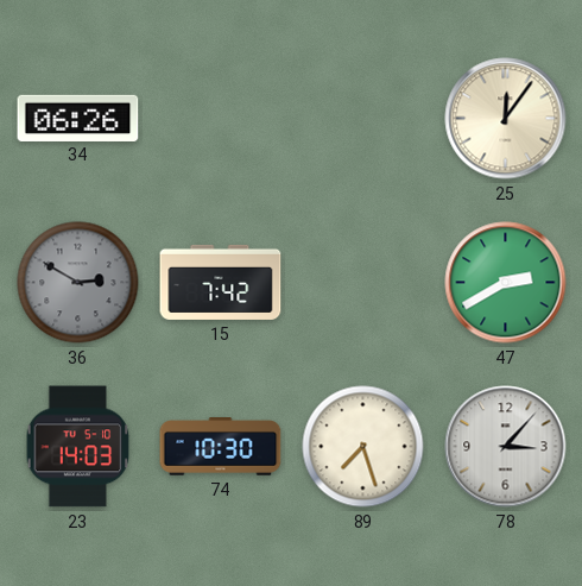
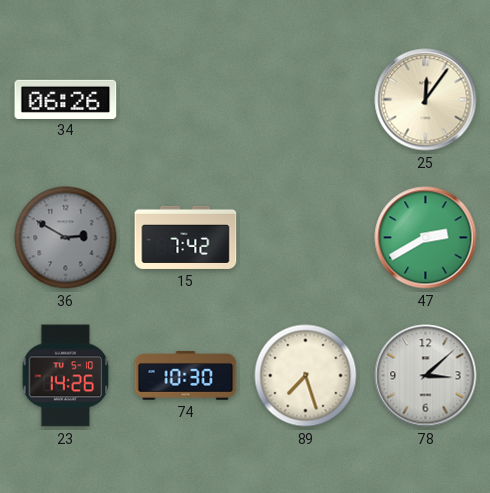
23: 14:03 -> 14:26 (66, 376)
78: 3:07 -> 3:08 (426, 376)
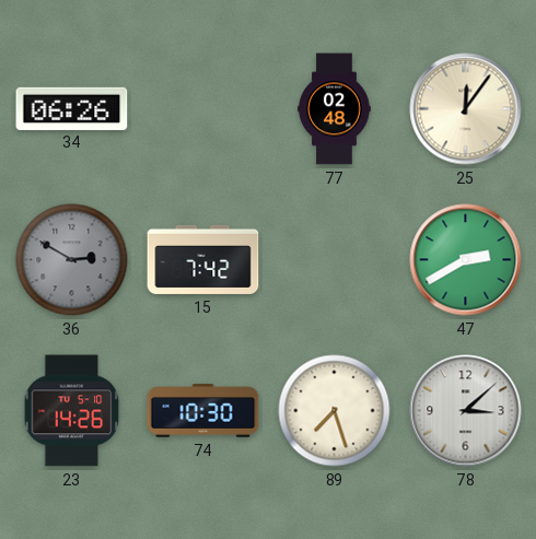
77: none -> 02:48 (335, 109)
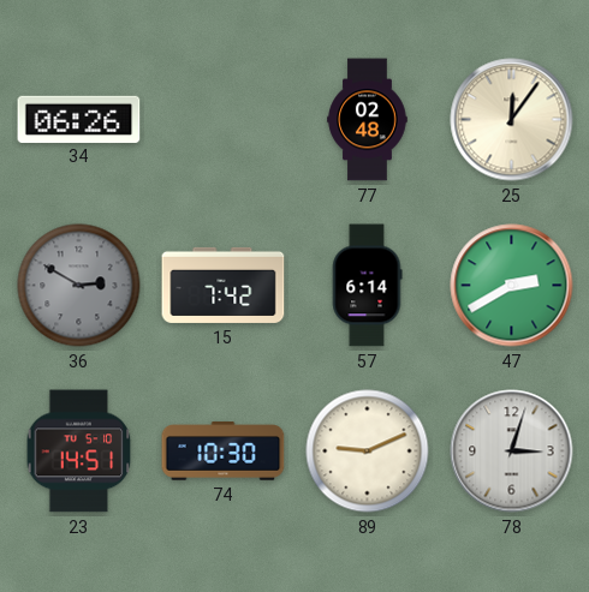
57: none -> 6:14 (367, 286)
23: 14:26 -> 14:51 (79, 452)
89: 7:27 -> 9:11 (368, 452)
78: 3:08 -> 3:03 (512, 452)
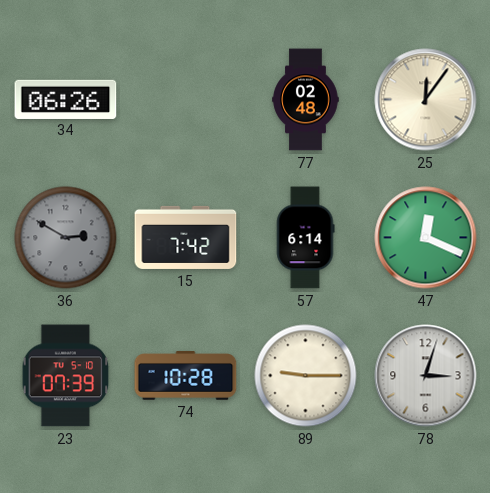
47: 2:40 -> 12:19 (426, 238)
23: 14:51 -> 07:39 (66, 376)
74: 10:30 -> 10:28 (186, 376)
89: 9:11 -> 9:15 (306, 376)
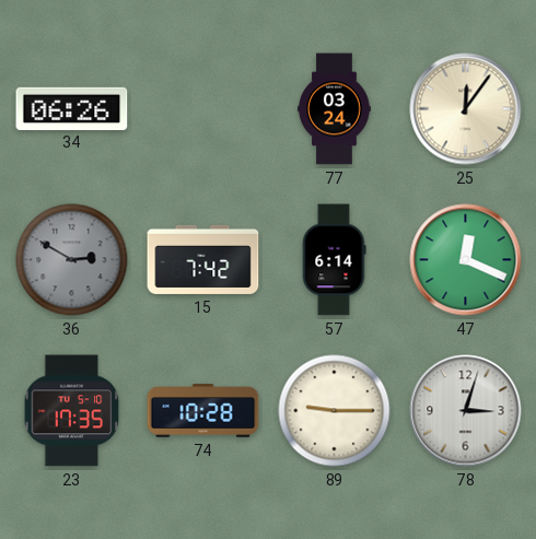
77: 02:48 -> 03:24 (335, 109)
23: 07:39 -> 17:35 (72, 411)
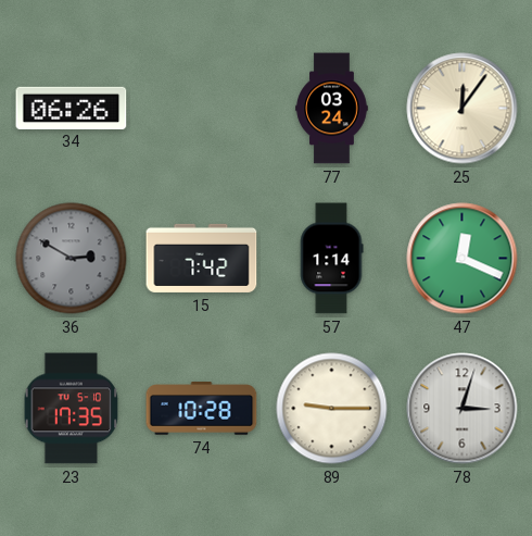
57: 6:14 -> 1:14 (331, 259)
